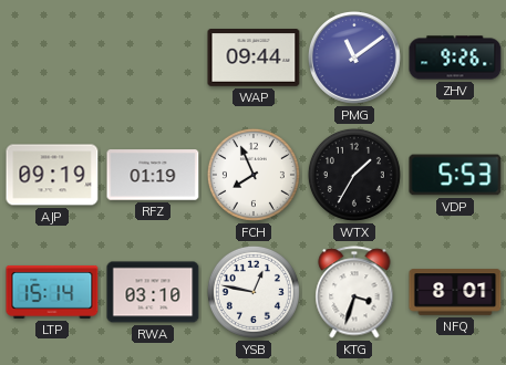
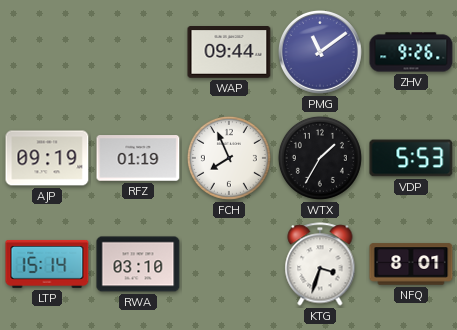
YSB: 12:47 -> none (254, 292)
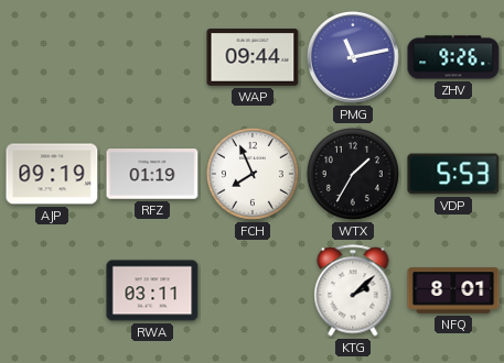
PMG: 11:09 -> 11:13 (354, 58)
LTP: 15:14 -> none (47, 264)
RWA: 03:10 -> 03:11 (152, 290)
KTG: 3:33 -> 2:08 (353, 290)
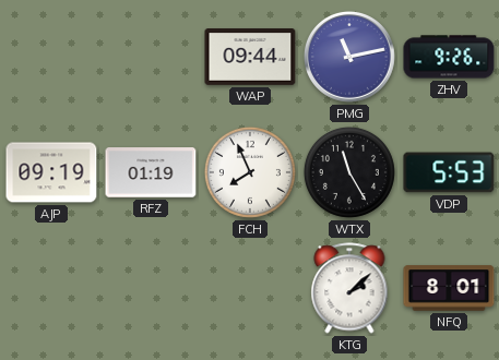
WTX: 1:35 -> 11:25 (349, 172)
RWA: 03:11 -> none (152, 290)
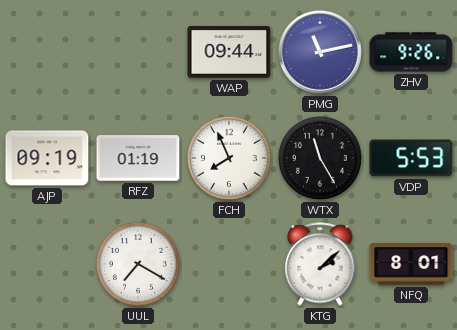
UUL: none -> 7:20 (138, 264)
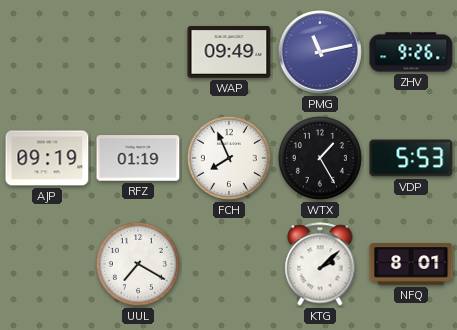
WAP: 09:44 -> 09:49 (229, 53)
WTX: 11:25 -> 1:25 (320, 158)
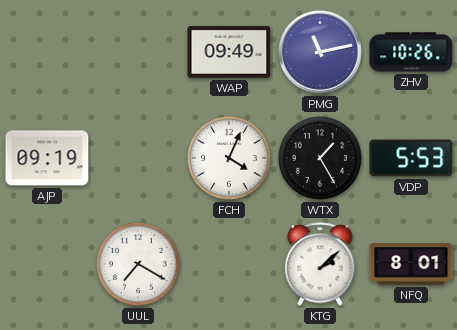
ZHV: 9:26 -> 10:26 (411, 52)
RFZ: 01:19 -> none (138, 158)
FCH: 7:56 -> 4:04 (229, 158)
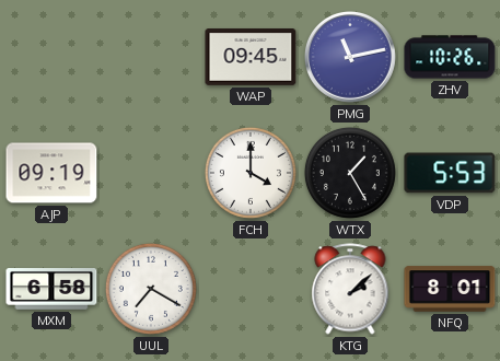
WAP: 09:49 -> 09:45 (251, 58)
FCH: 4:04 -> 4:00 (251, 173)
MXM: none -> 6:58 (51, 290)
